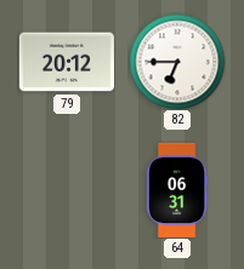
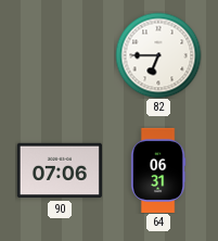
79: 20:12 -> none (67, 62)
90: none -> 07:06 (60, 170)
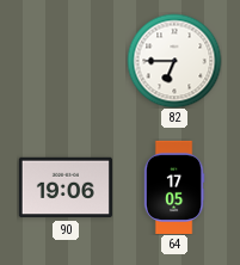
90: 07:06 -> 19:06 (66, 187)
64: 06:31 -> 17:05 (174, 187)
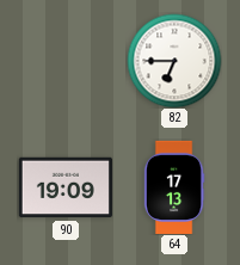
90: 19:06 -> 19:09 (66, 187)
64: 17:05 -> 17:13 (174, 187)
